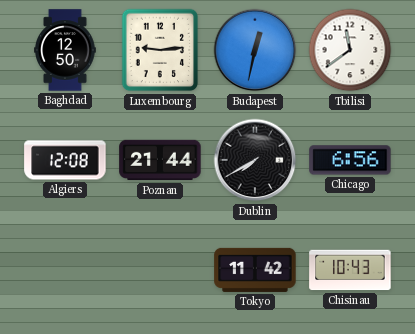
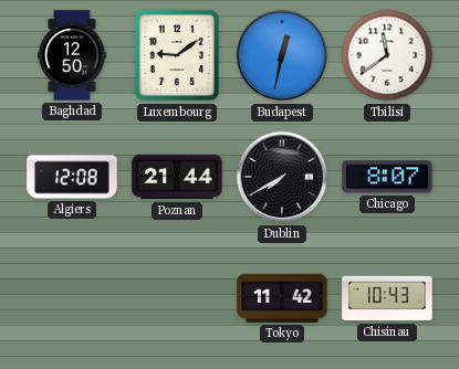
Luxembourg: 9:14 -> 9:09 (177, 55)
Chicago: 6:56 -> 8:07 (387, 177)
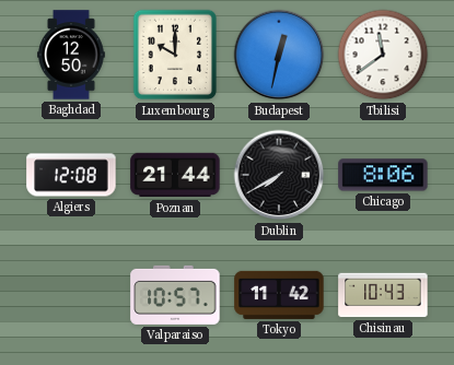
Luxembourg: 9:09 -> 10:00 (175, 55)
Chicago: 8:07 -> 8:06 (383, 175)
Valparaiso: none -> 10:57 (175, 295)
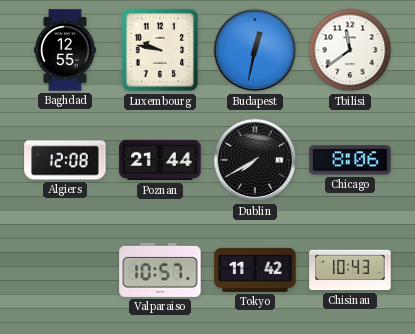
Baghdad: 12:50 -> 12:55 (66, 50)
Luxembourg: 10:00 -> 9:47 (160, 50)
